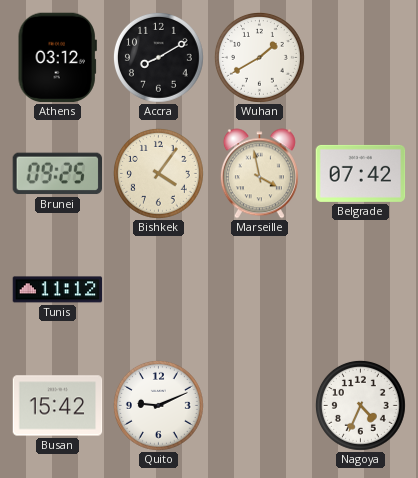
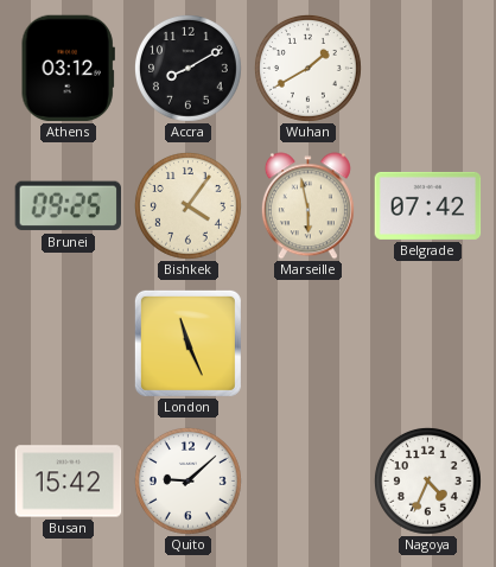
Marseille: 3:58 -> 5:58 (307, 206)
Tunis: 11:12 -> none (58, 290)
London: none -> 11:26 (187, 343)
Quito: 9:11 -> 9:08 (187, 480)
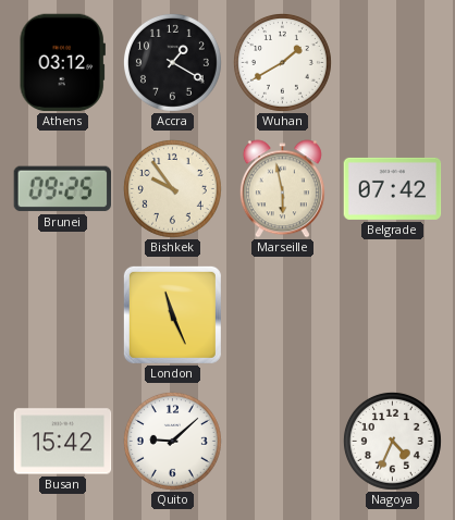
Accra: 8:10 -> 1:20 (172, 62)
Bishkek: 4:06 -> 9:54 (172, 188)
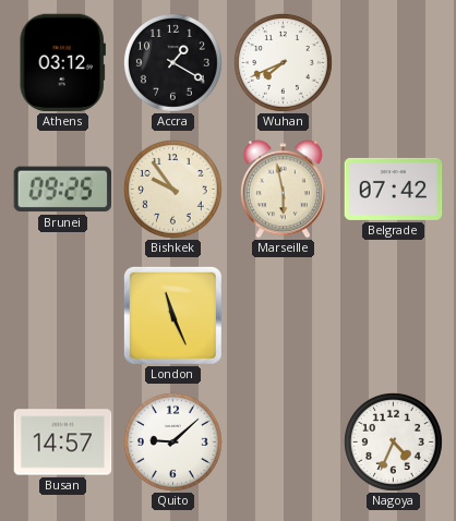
Wuhan: 1:40 -> 7:41 (283, 62)
Busan: 15:42 -> 14:57 (63, 443)
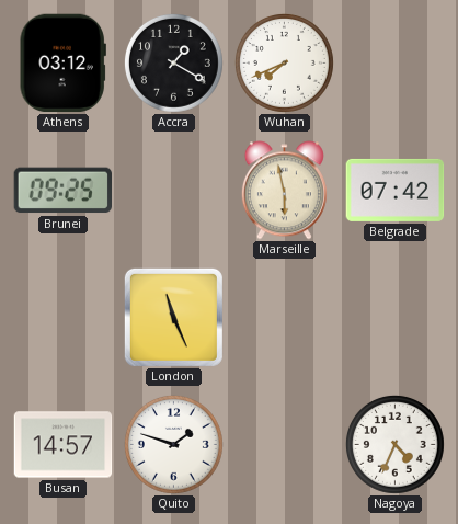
Bishkek: 9:54 -> none (172, 189)
Quito: 9:08 -> 1:48 (173, 444)
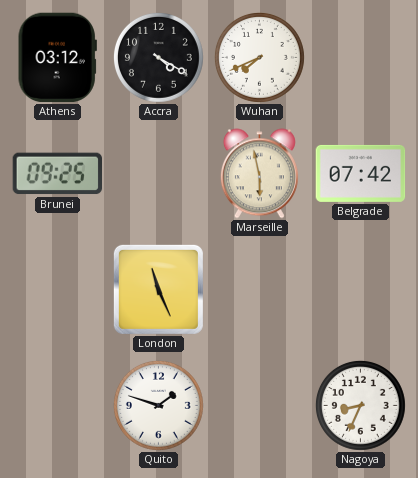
Accra: 1:20 -> 4:20 (158, 57)
Busan: 14:57 -> none (64, 445)
Nagoya: 4:34 -> 8:34 (360, 405)
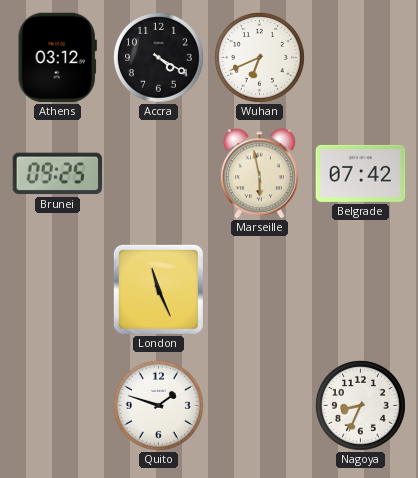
Wuhan: 7:41 -> 6:41 (259, 57)
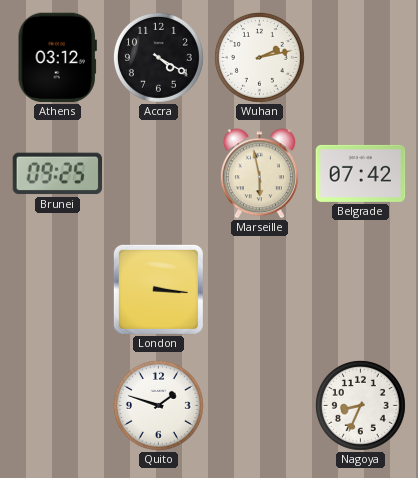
Wuhan: 6:41 -> 2:13 (259, 57)
London: 11:26 -> 3:16 (158, 289)
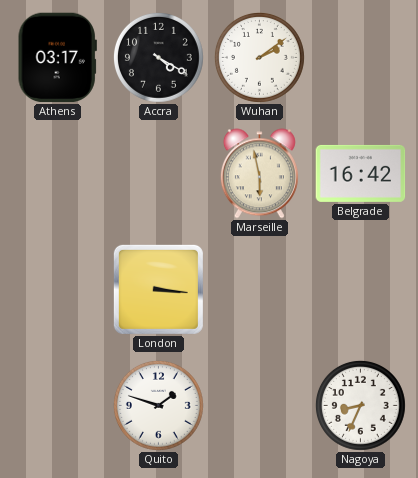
Athens: 03:12 -> 03:17 (57, 58)
Wuhan: 2:13 -> 2:09 (259, 57)
Brunei: 09:25 -> none (57, 174)
Belgrade: 07:42 -> 16:42 (361, 173)
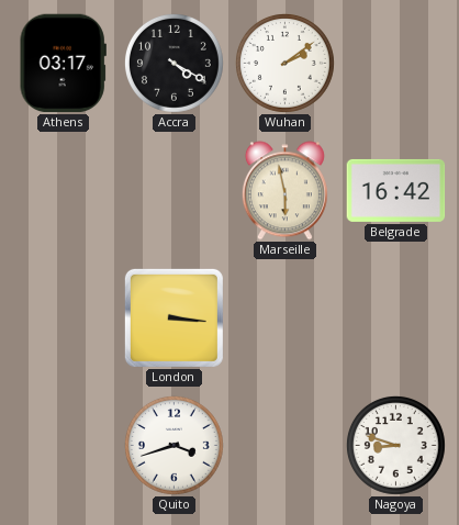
Quito: 1:48 -> 3:42 (173, 445)
Nagoya: 8:34 -> 8:48 (395, 445)
